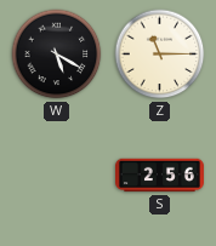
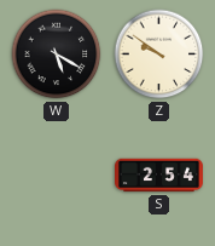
Z: 11:15 -> 9:51 (159, 55)
S: 2:56 -> 2:54 (159, 176)
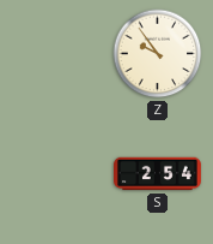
W: 5:20 -> none (57, 55)
Z: 9:51 -> 9:54 (158, 54)
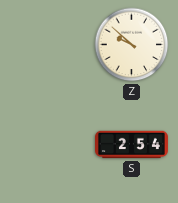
Z: 9:54 -> 9:52 (132, 45)
